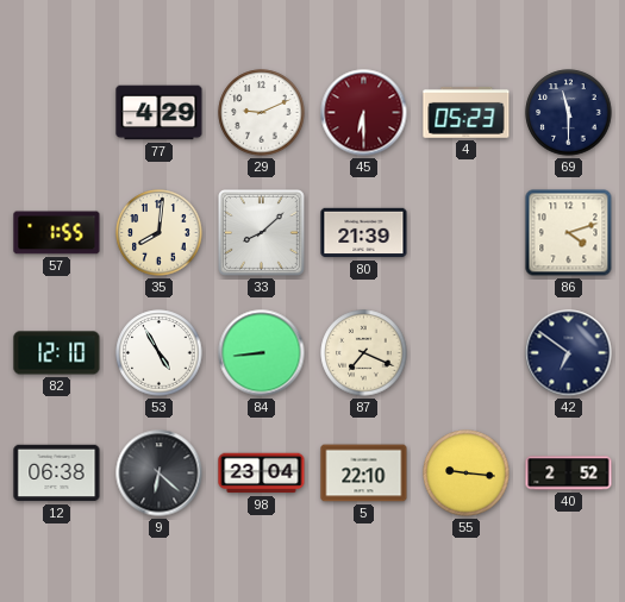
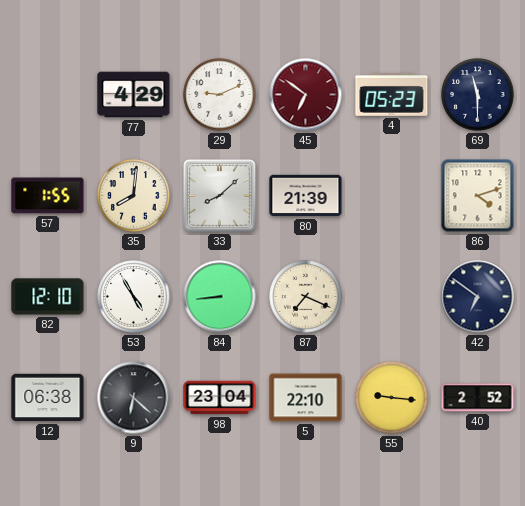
45: 6:30 -> 6:51 (306, 95)
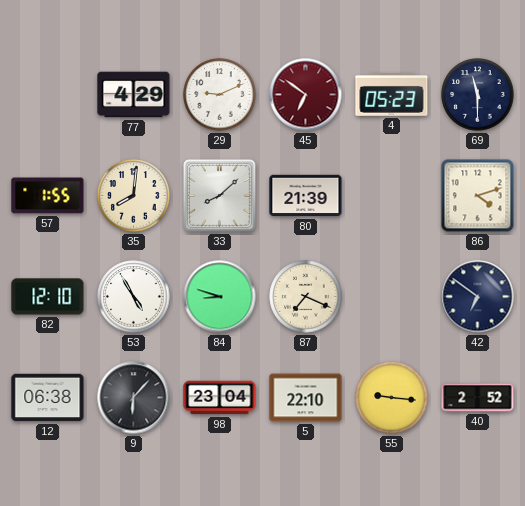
84: 8:44 -> 8:48 (220, 297)
9: 6:22 -> 6:07 (134, 398)
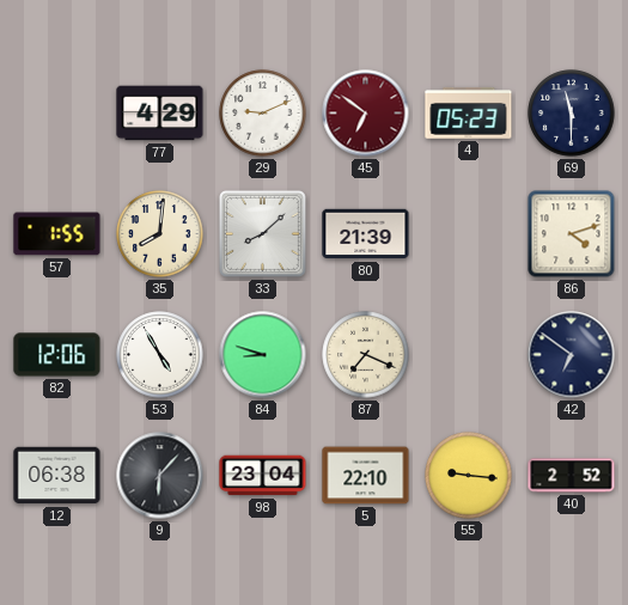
82: 12:10 -> 12:06 (57, 355)
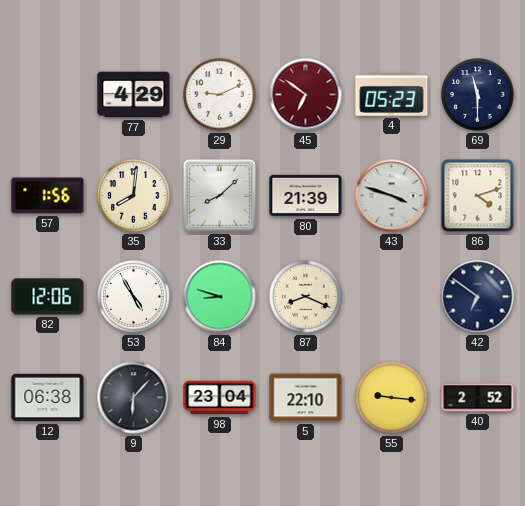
57: 1:55 -> 1:56 (48, 196)
43: none -> 3:48 (392, 196)
87: 7:19 -> 8:19 (306, 297)
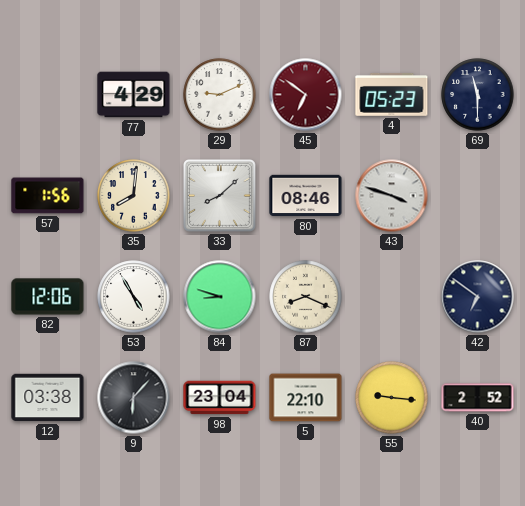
80: 21:39 -> 08:46 (306, 196)
86: 4:12 -> none (478, 196)
12: 06:38 -> 03:38 (48, 398)
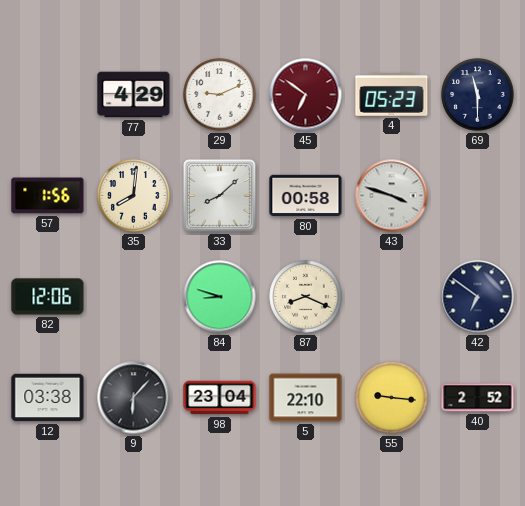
80: 08:46 -> 00:58 (306, 196)
53: 4:55 -> none (134, 297)
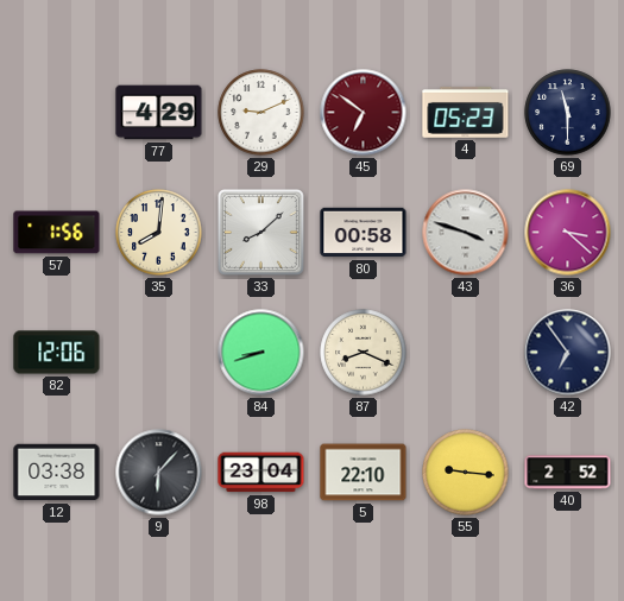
36: none -> 3:22 (568, 233)
84: 8:48 -> 8:42 (261, 353)
42: 6:51 -> 6:54 (568, 353)
